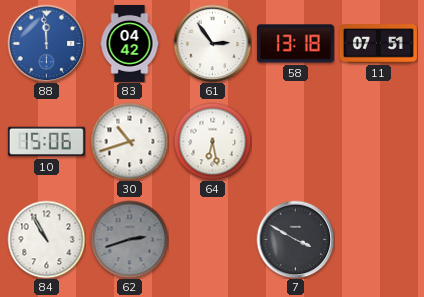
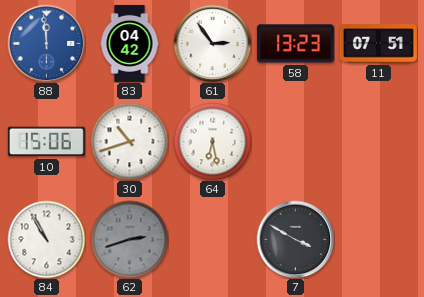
58: 13:18 -> 13:23 (295, 44)
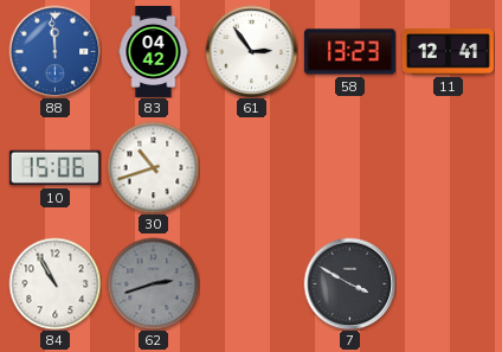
11: 07:51 -> 12:41 (448, 52)
64: 6:28 -> none (212, 141)
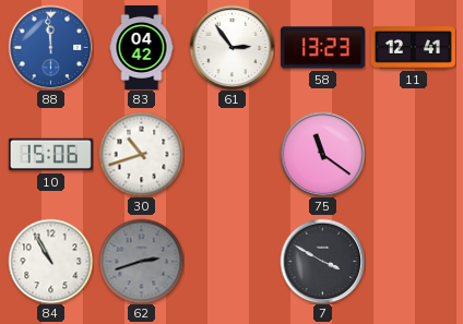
75: none -> 11:21 (322, 154)
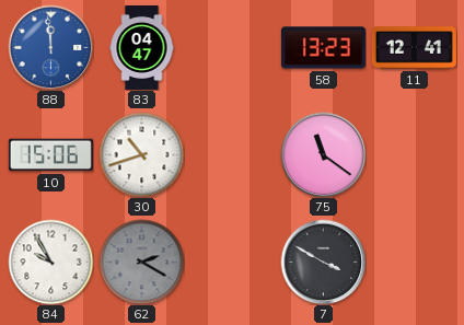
83: 04:42 -> 04:47 (142, 47)
61: 2:54 -> none (231, 47)
84: 10:55 -> 9:55 (50, 262)
62: 2:42 -> 2:20 (141, 262)
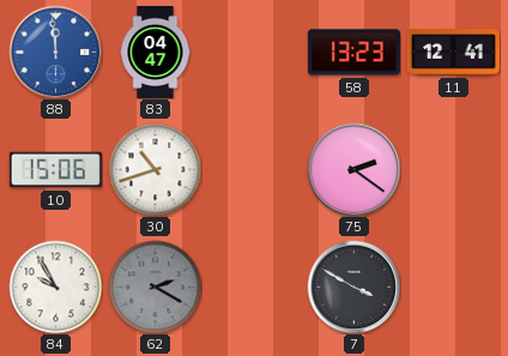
75: 11:21 -> 2:21 (353, 169)
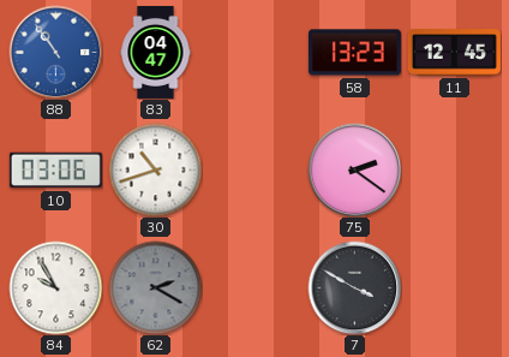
88: 11:59 -> 10:54 (55, 52)
11: 12:41 -> 12:45 (454, 53)
10: 15:06 -> 03:06 (55, 171)
